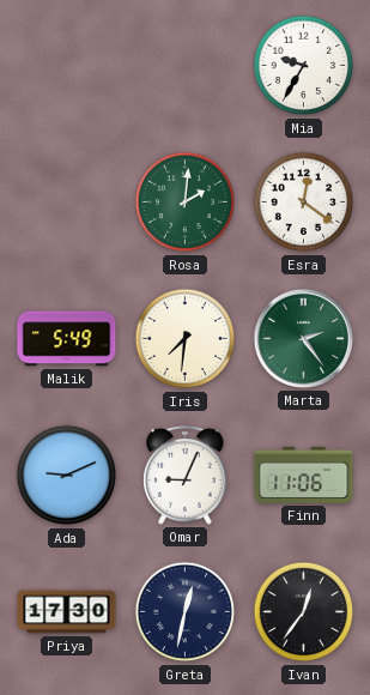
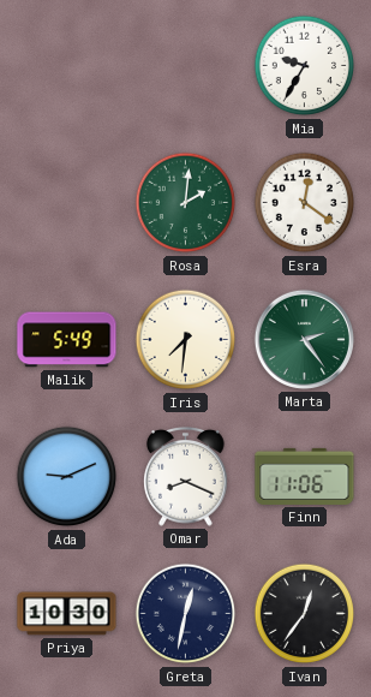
Omar: 9:04 -> 8:19 (186, 477)
Priya: 17:30 -> 10:30 (67, 614)
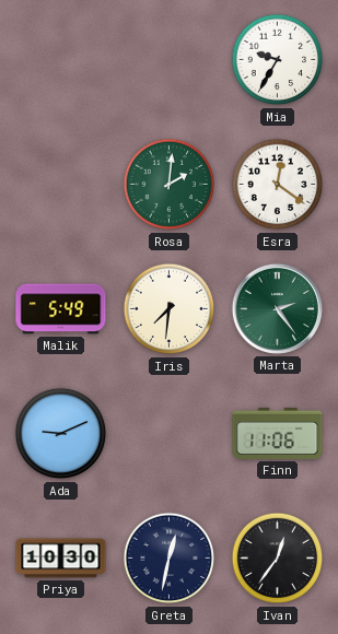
Omar: 8:19 -> none (186, 477)
